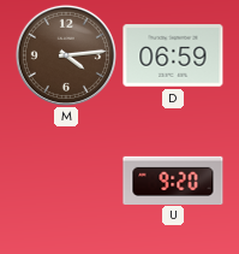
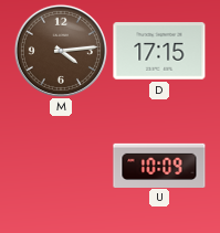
D: 06:59 -> 17:15 (159, 51)
U: 9:20 -> 10:09 (159, 165)
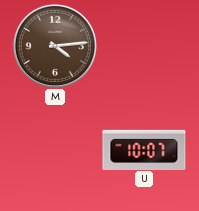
D: 17:15 -> none (159, 51)
U: 10:09 -> 10:07 (144, 149)
